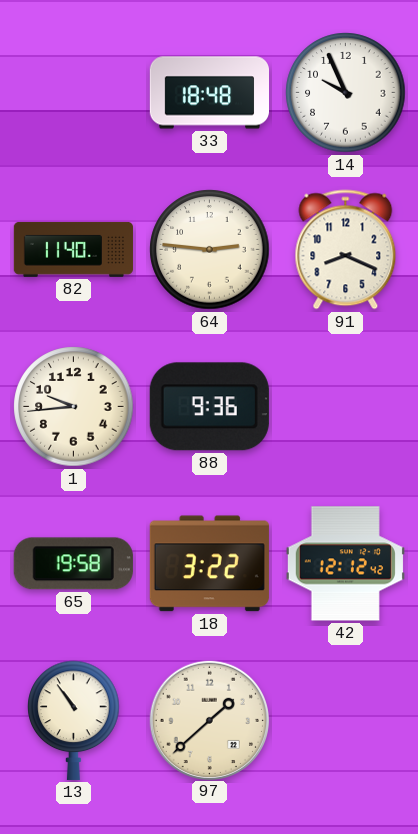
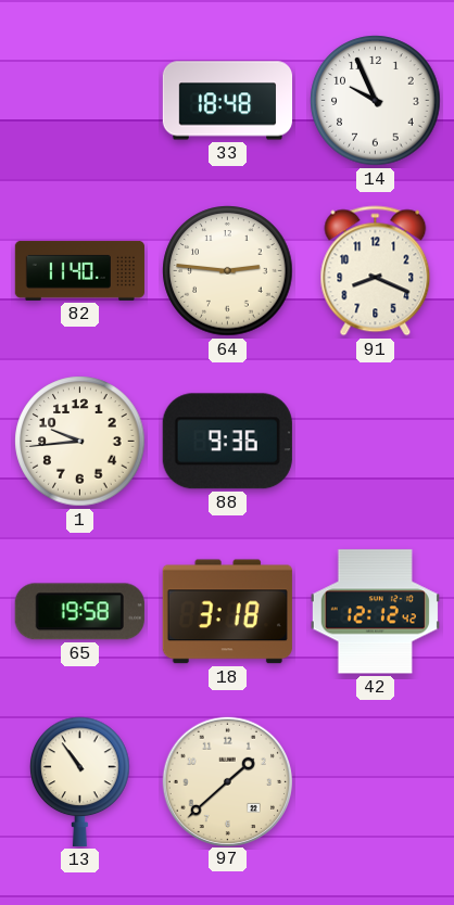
18: 3:22 -> 3:18 (227, 612)
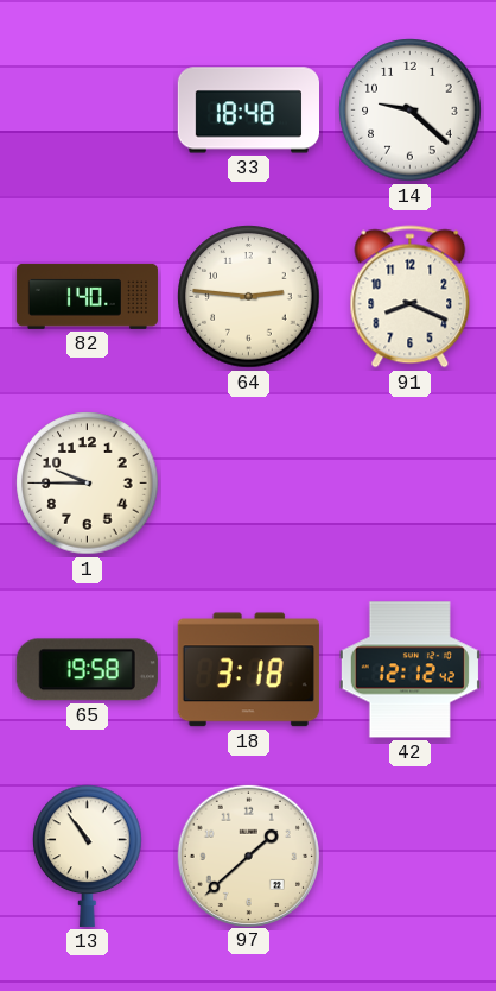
14: 9:56 -> 9:22 (411, 111)
82: 11:40 -> 1:40 (87, 296)
1: 9:44 -> 9:45 (88, 484)
88: 9:36 -> none (227, 442)
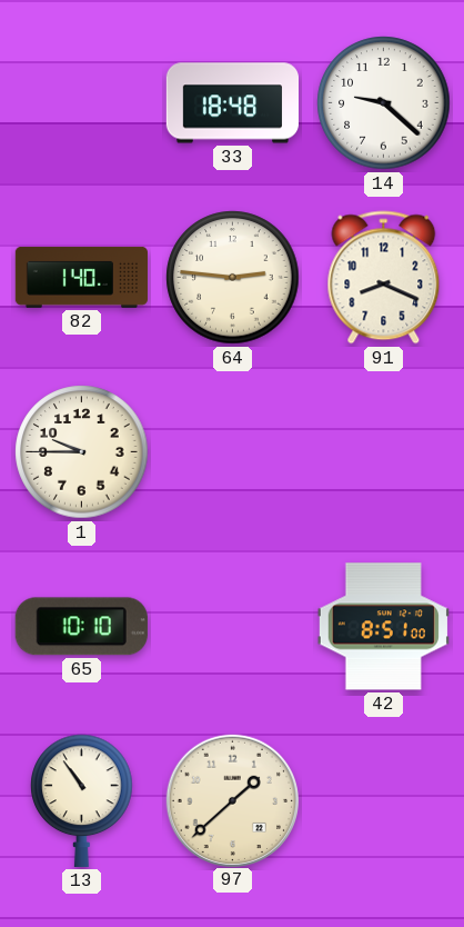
65: 19:58 -> 10:10 (81, 627)
18: 3:18 -> none (248, 670)
42: 12:12 -> 8:51 (383, 627)
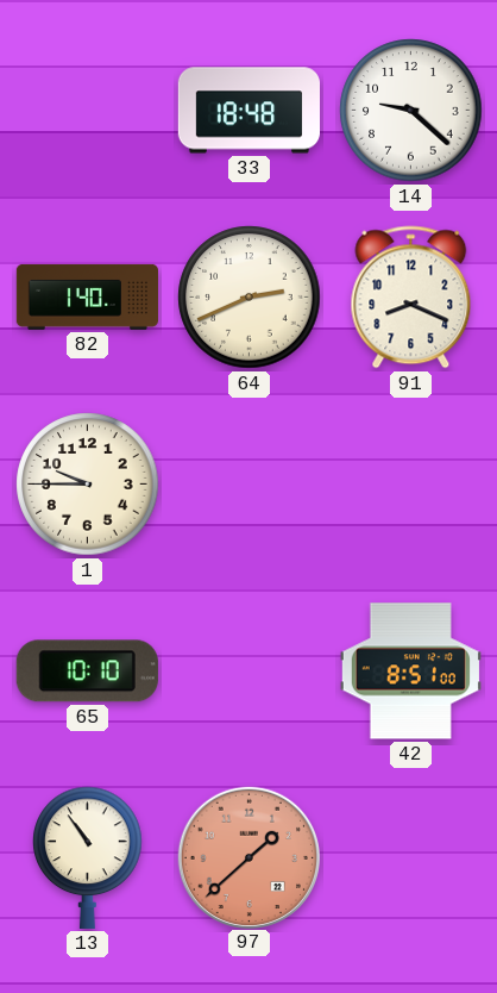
64: 2:46 -> 2:41 (250, 298)
97 dial: cream -> salmon (248, 857)
